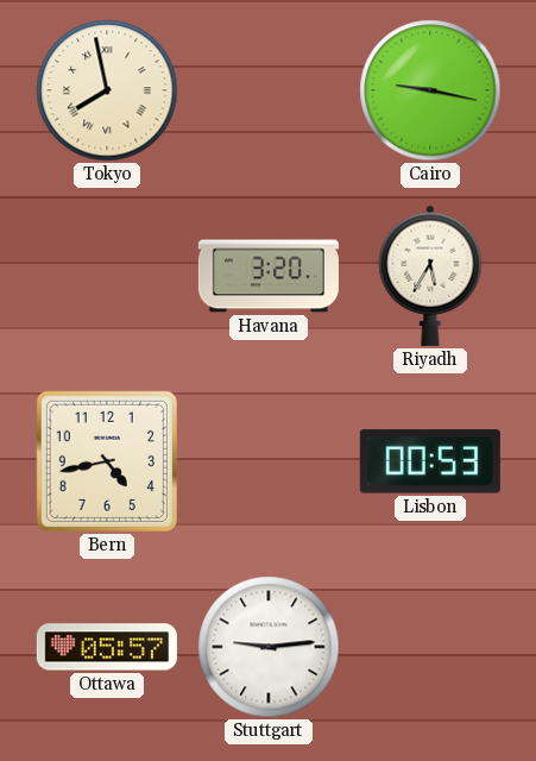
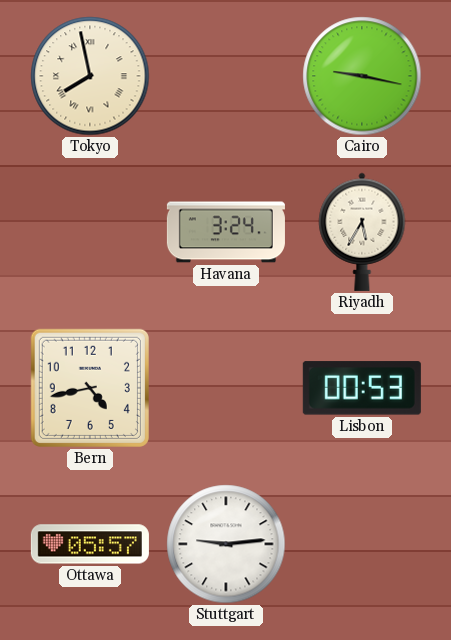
Havana: 3:20 -> 3:24 (226, 232)
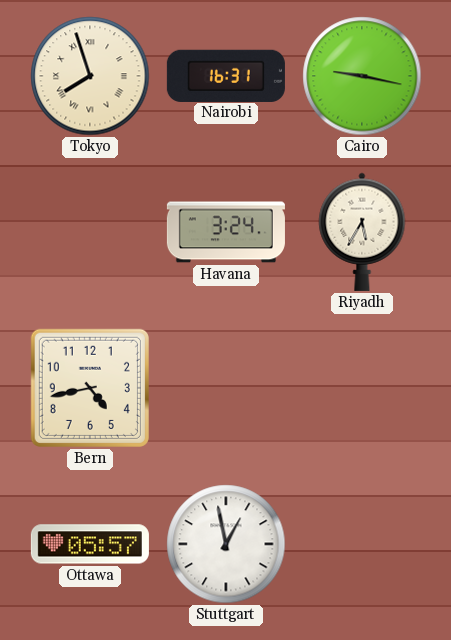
Tokyo: 7:58 -> 7:57 (90, 76)
Nairobi: none -> 16:31 (226, 75)
Lisbon: 00:53 -> none (362, 388)
Stuttgart: 9:14 -> 12:58 (226, 544)
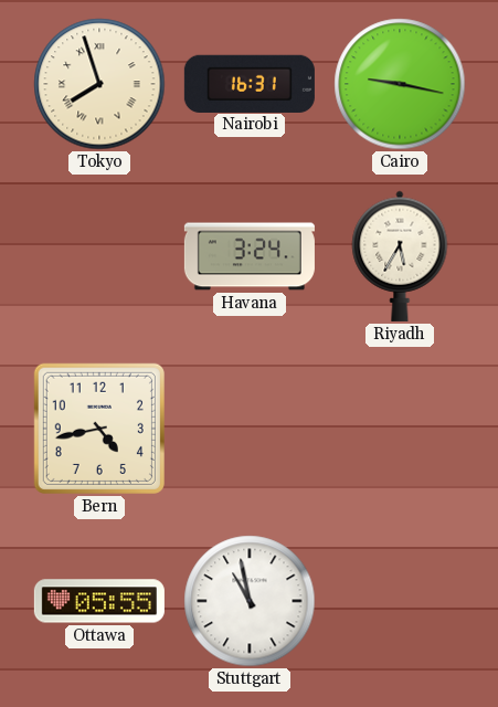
Ottawa: 05:57 -> 05:55 (99, 601)
Stuttgart: 12:58 -> 10:58 (250, 601)
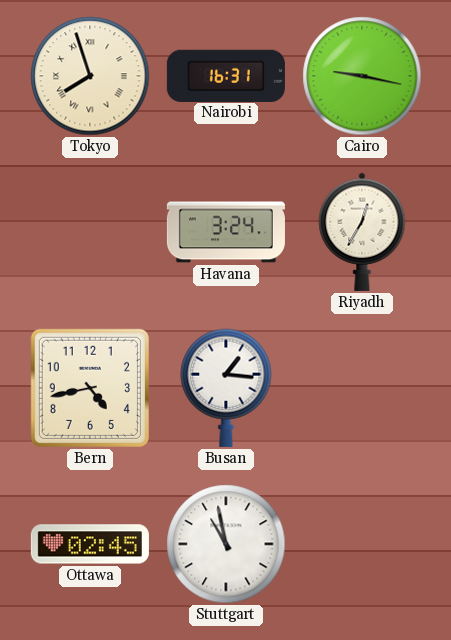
Riyadh: 5:35 -> 12:35 (362, 232)
Busan: none -> 1:16 (226, 388)
Ottawa: 05:55 -> 02:45 (90, 544)
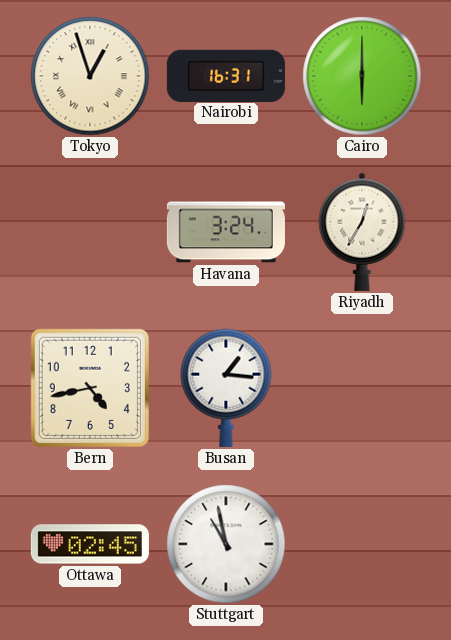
Tokyo: 7:57 -> 12:57 (90, 76)
Cairo: 9:17 -> 6:00 (362, 76)
